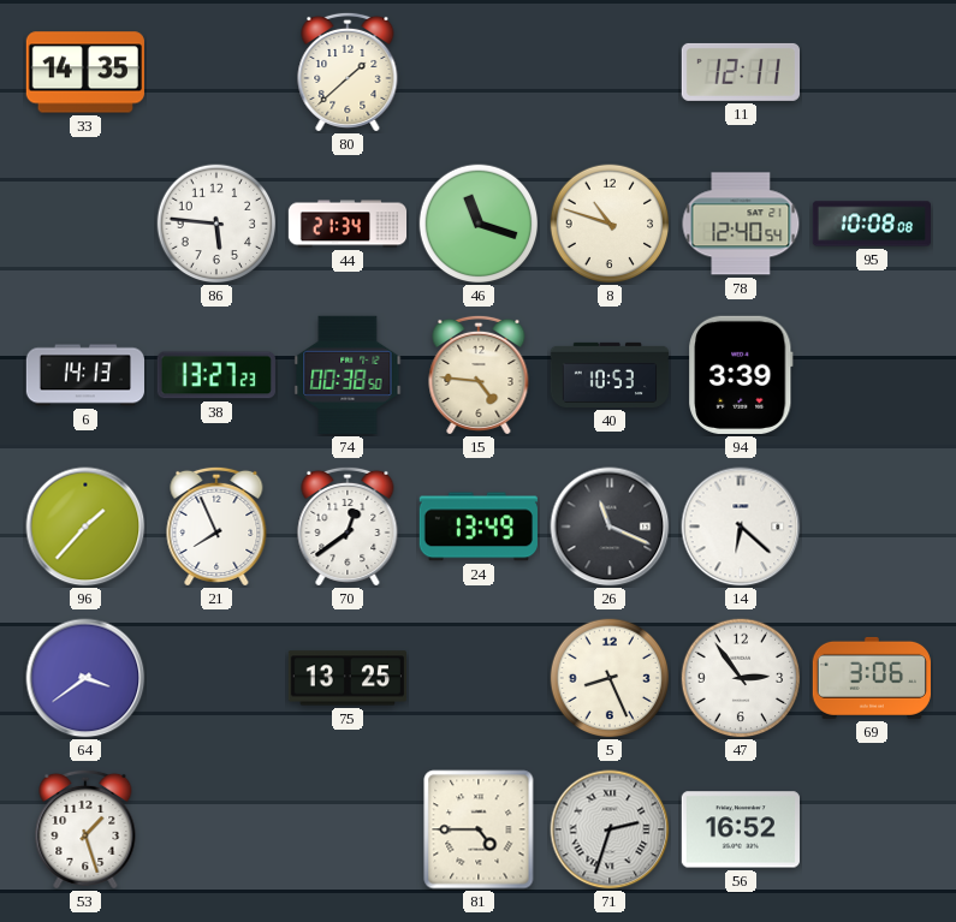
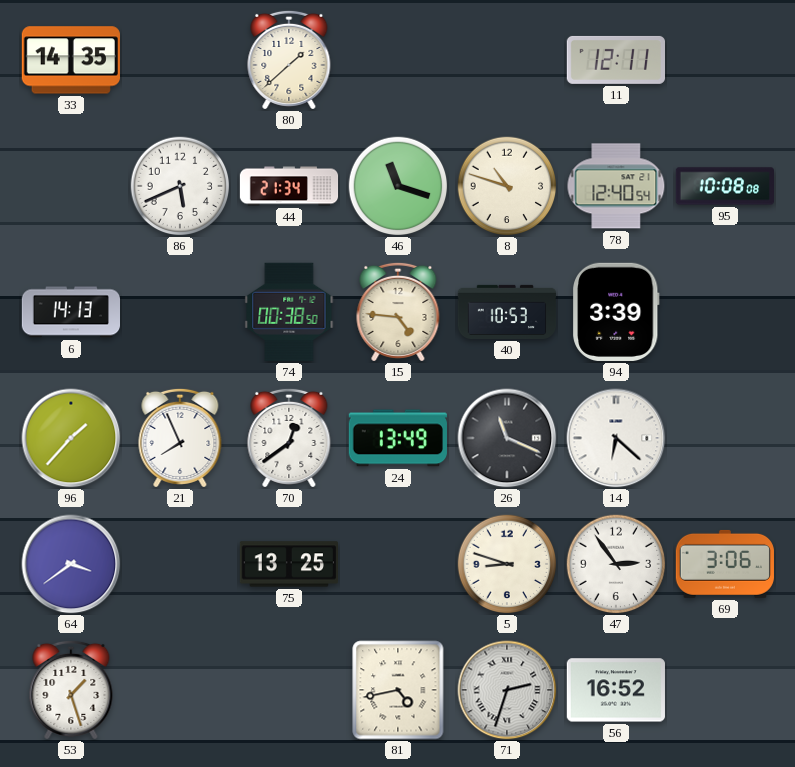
86: 5:46 -> 5:41 (180, 186)
38: 13:27 -> none (216, 375)
5: 8:26 -> 8:48 (507, 564)
81: 4:45 -> 4:43 (398, 690)
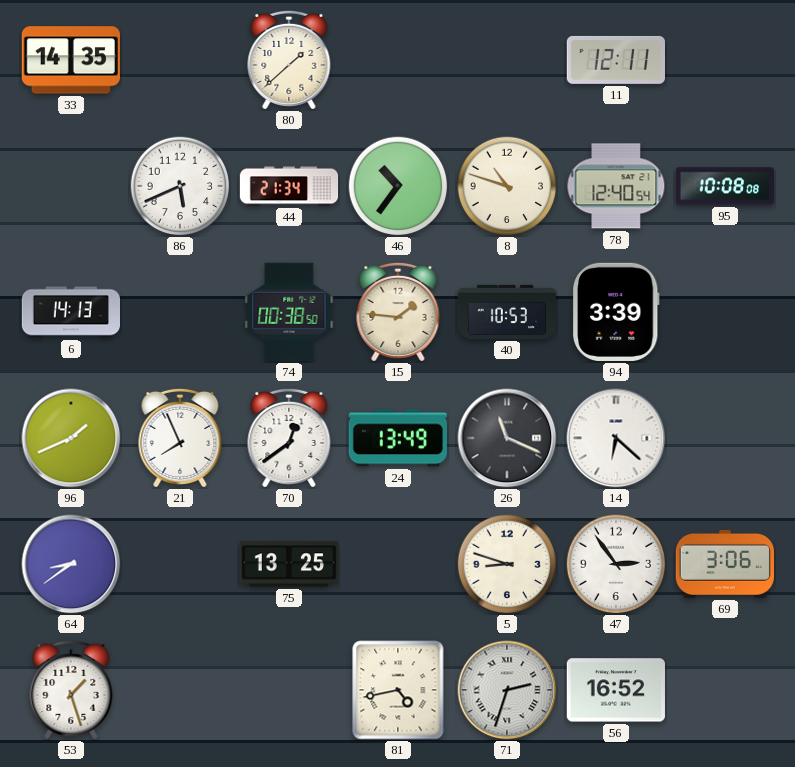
46: 11:18 -> 10:36 (398, 186)
15: 4:46 -> 1:46 (398, 312)
96: 1:37 -> 1:41 (71, 438)
64: 3:39 -> 8:39 (71, 564)
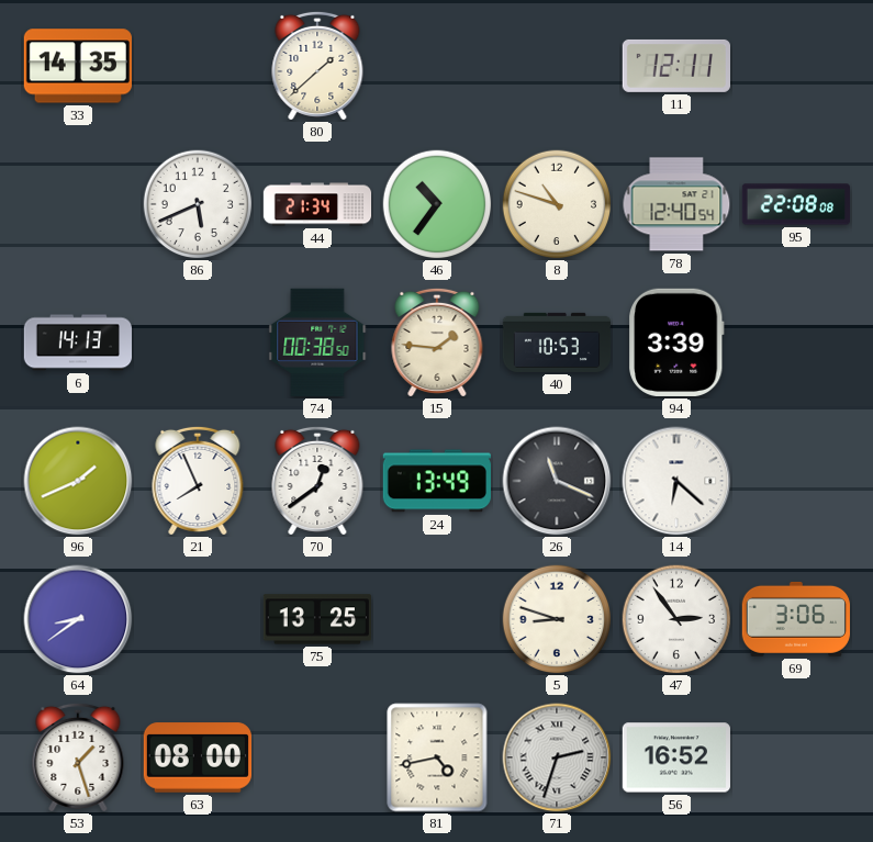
95: 10:08 -> 22:08 (795, 204)
63: none -> 08:00 (197, 757)
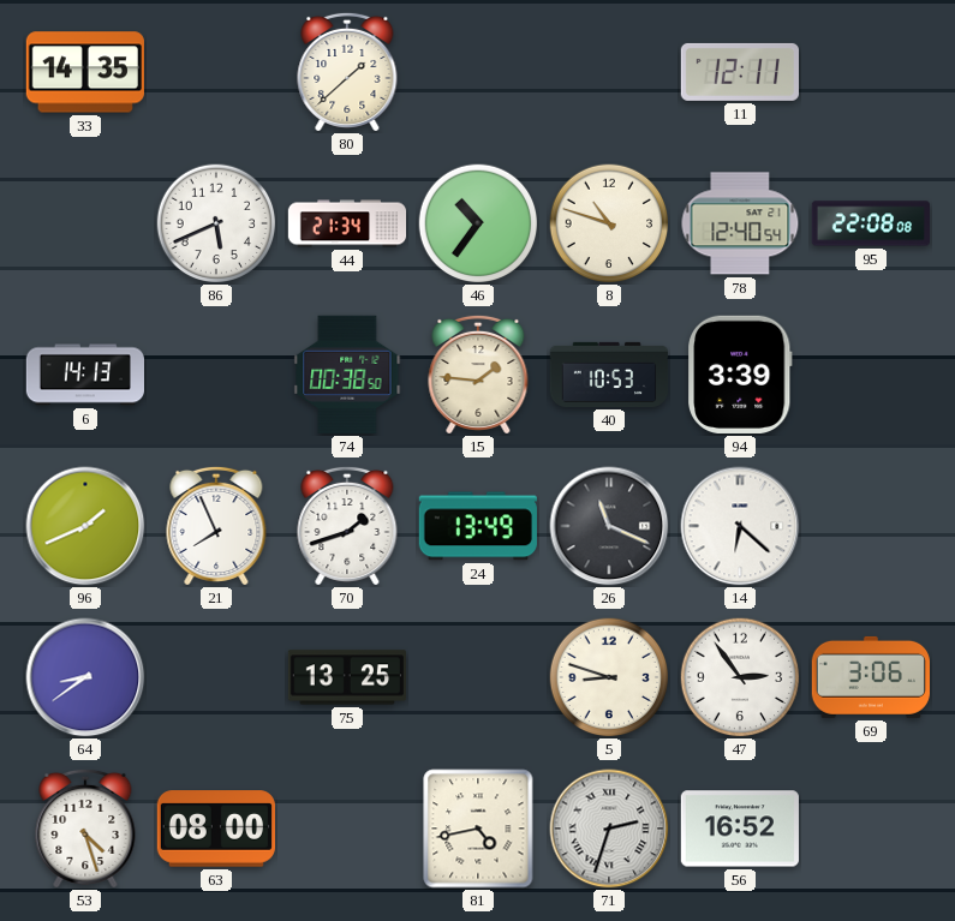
70: 12:39 -> 1:42 (347, 526)
53: 1:27 -> 4:27 (85, 829)
